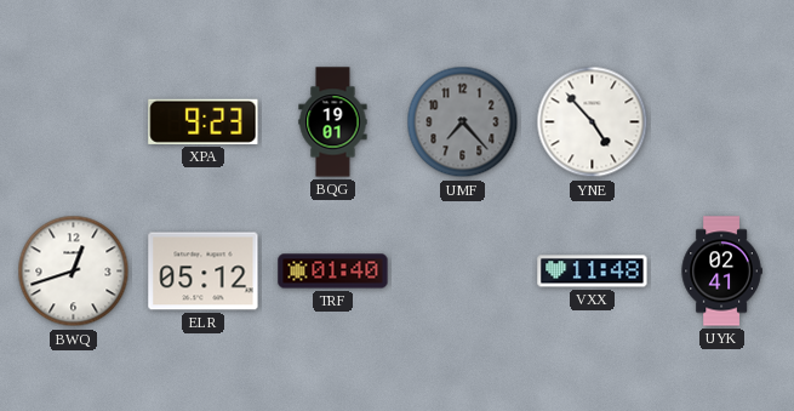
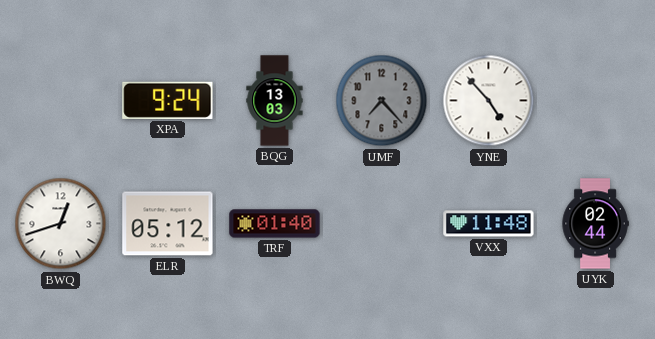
XPA: 9:23 -> 9:24 (168, 100)
BQG: 19:01 -> 13:03 (275, 101)
UYK: 02:41 -> 02:44 (595, 224)
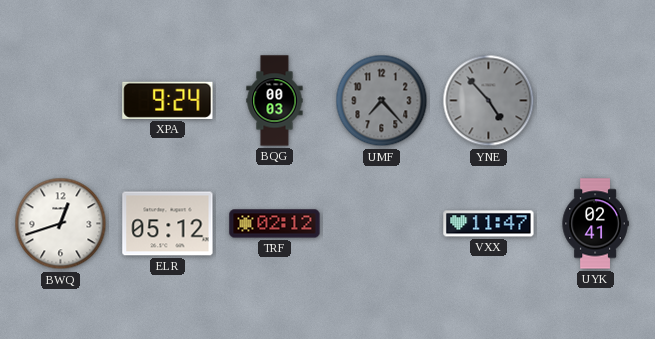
BQG: 13:03 -> 00:03 (275, 101)
YNE dial: white -> grey (489, 101)
TRF: 01:40 -> 02:12 (275, 224)
VXX: 11:48 -> 11:47 (489, 224)
UYK: 02:44 -> 02:41 (595, 224)
